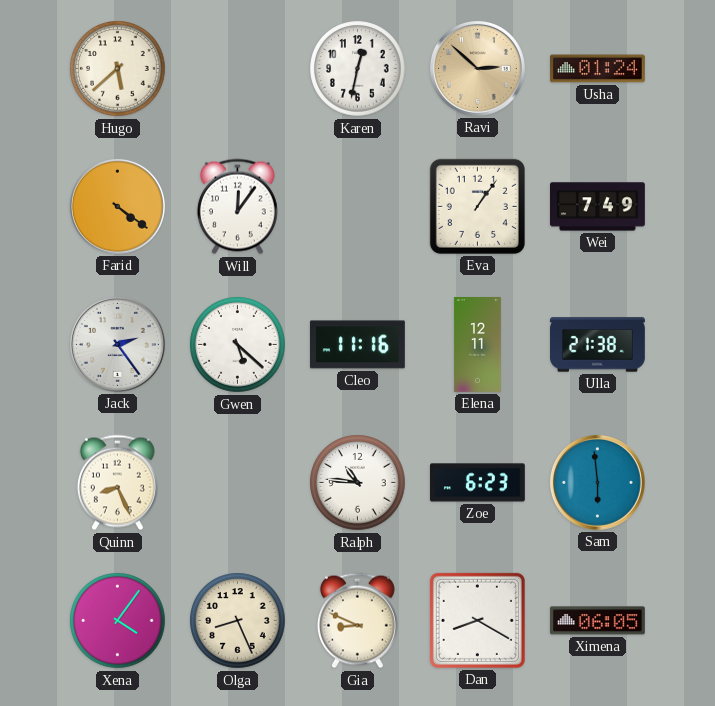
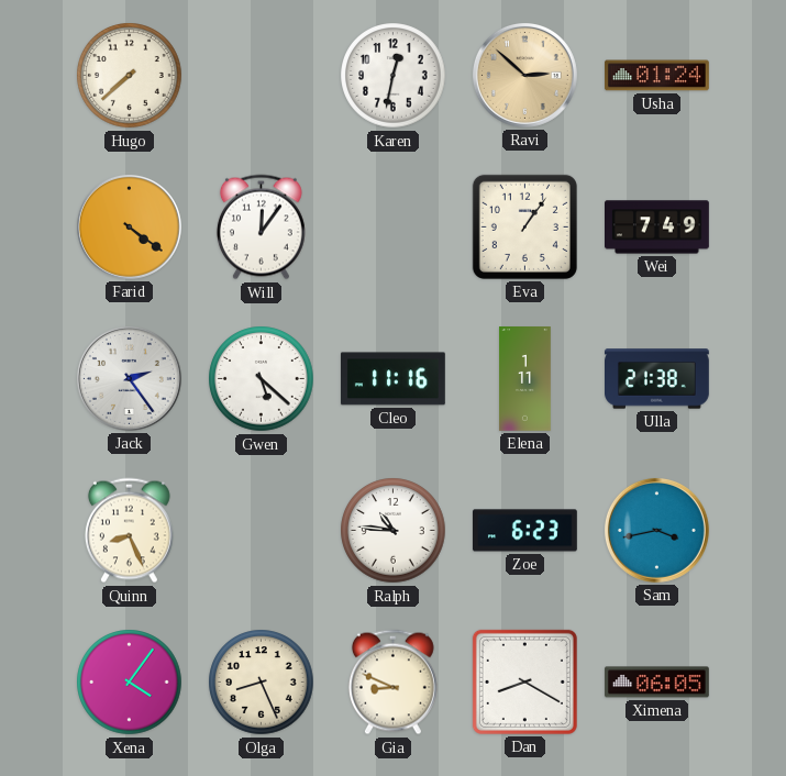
Hugo: 5:38 -> 7:38 (130, 76)
Elena: 12:11 -> 1:11 (525, 379)
Sam: 5:59 -> 3:43 (656, 530)
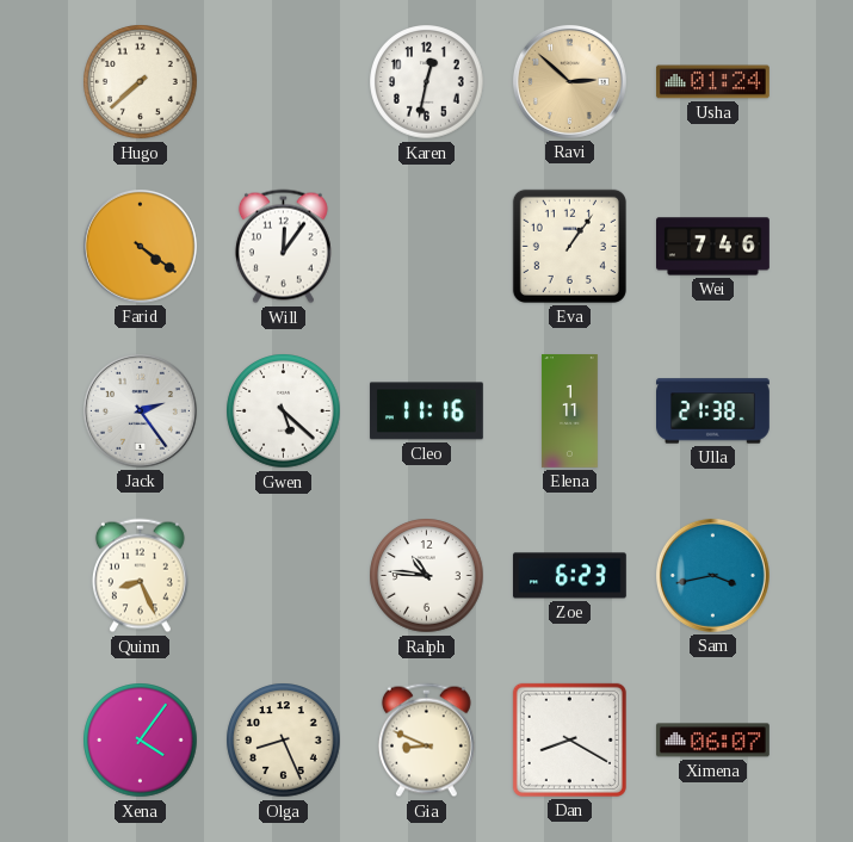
Wei: 7:49 -> 7:46 (713, 247)
Ximena: 06:05 -> 06:07 (712, 741)
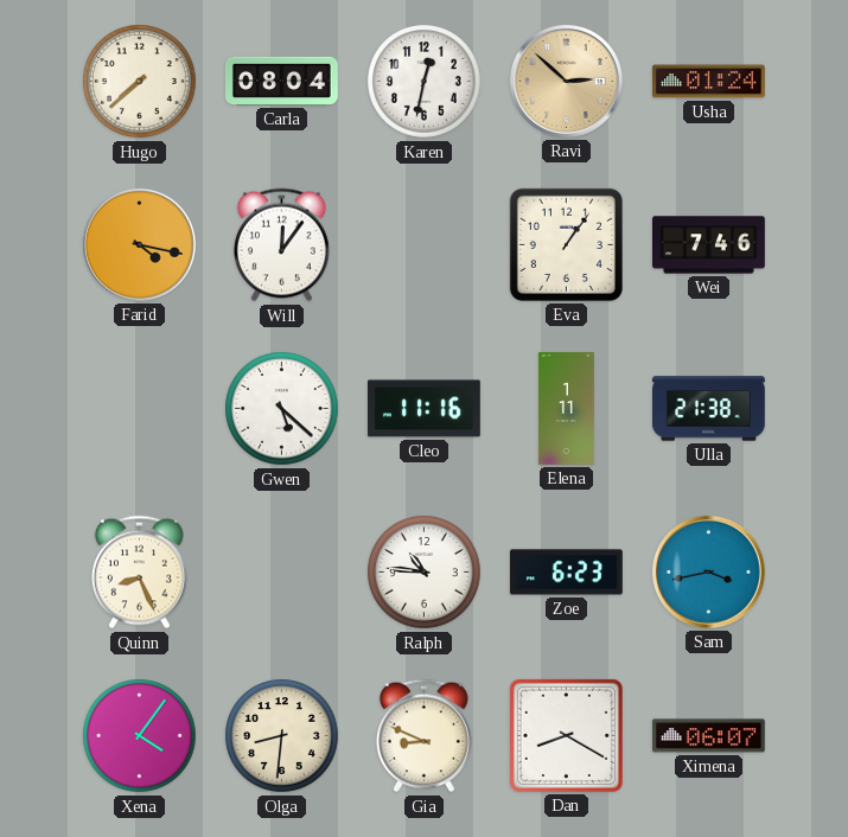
Carla: none -> 08:04 (281, 81)
Farid: 4:21 -> 4:17 (139, 244)
Jack: 2:24 -> none (140, 410)
Olga: 8:26 -> 8:31 (282, 736)
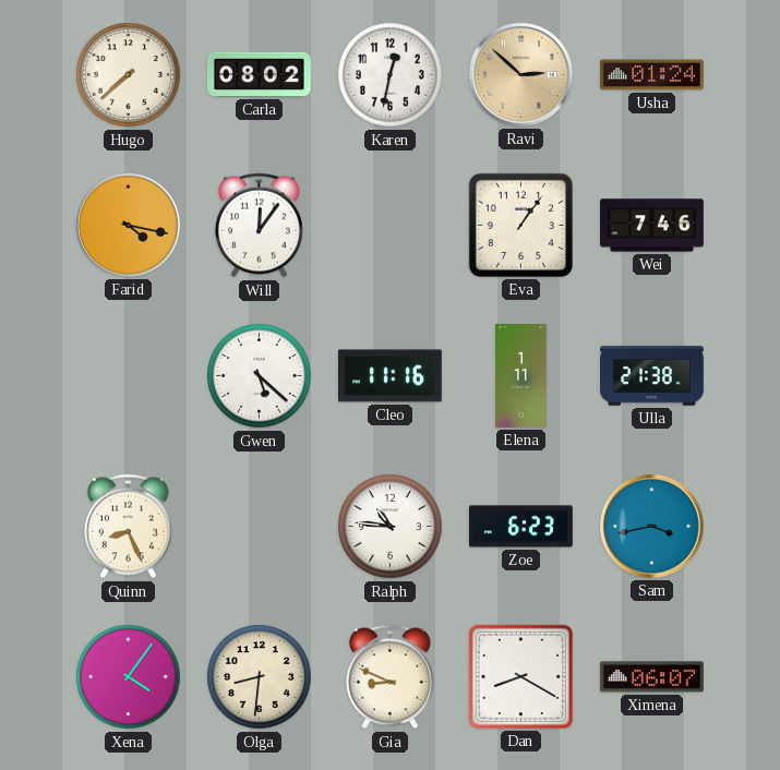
Carla: 08:04 -> 08:02 (259, 74)
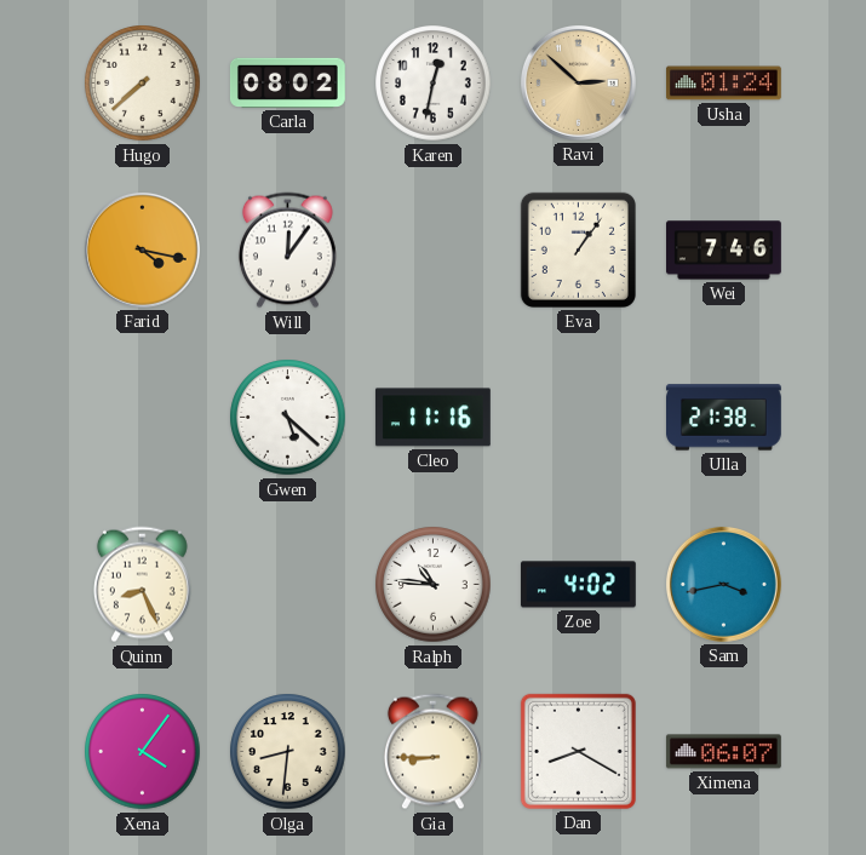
Elena: 1:11 -> none (521, 376)
Zoe: 6:23 -> 4:02 (578, 585)
Gia: 8:49 -> 8:45 (432, 752)
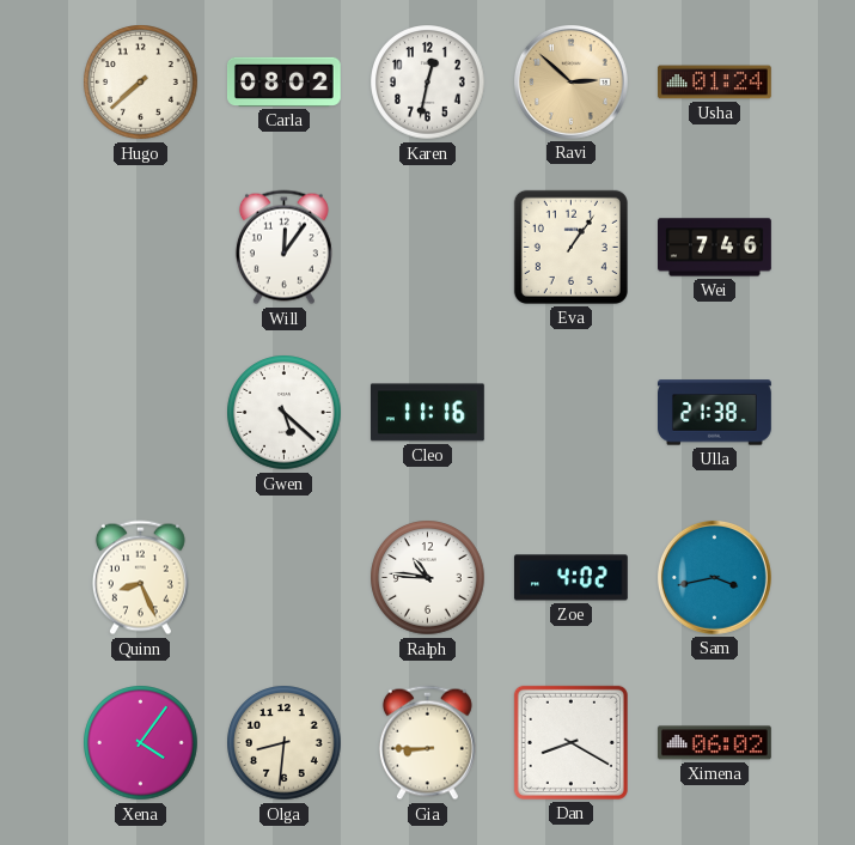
Farid: 4:17 -> none (142, 249)
Ximena: 06:07 -> 06:02 (714, 743)
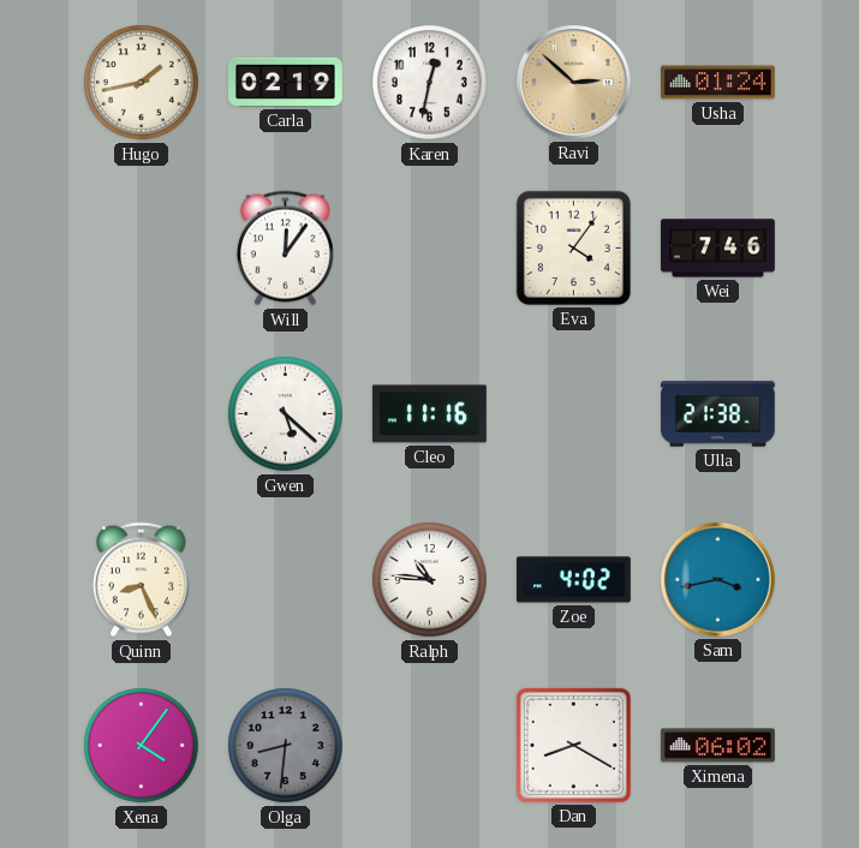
Hugo: 7:38 -> 1:43 (142, 83)
Carla: 08:02 -> 02:19 (285, 82)
Eva: 1:06 -> 4:06 (573, 247)
Olga dial: cream -> grey (286, 746)
Gia: 8:45 -> none (427, 743)
